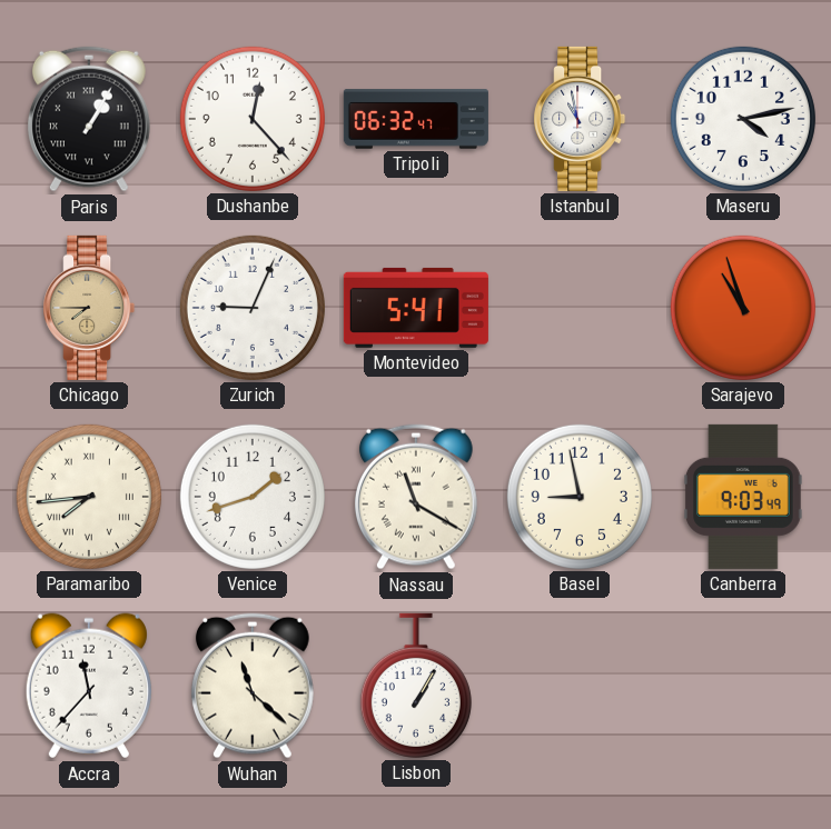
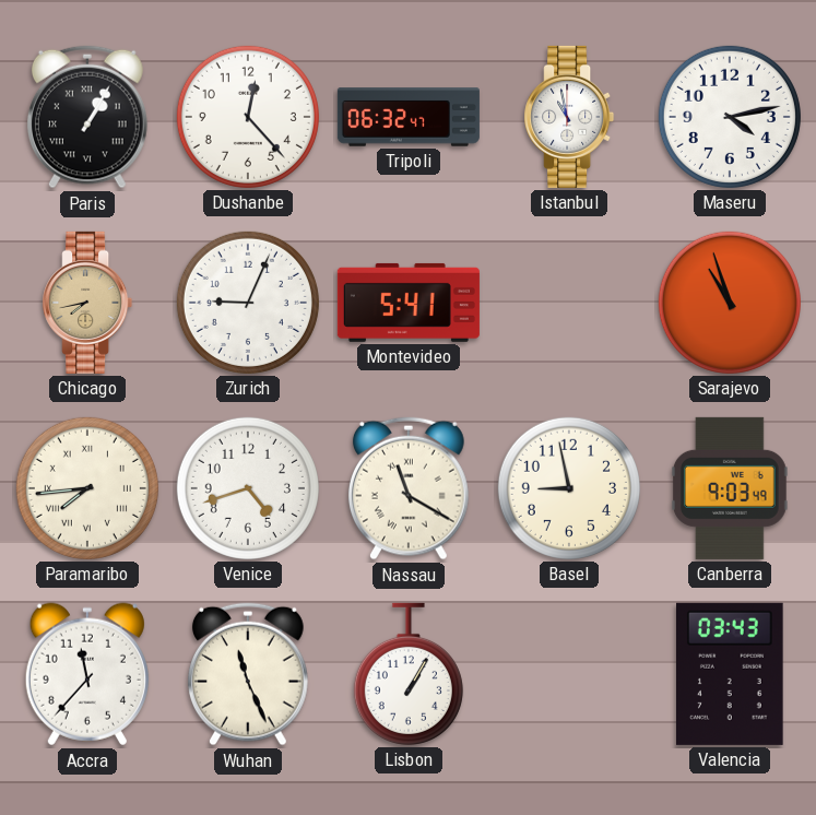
Chicago: 7:45 -> 7:43 (87, 303)
Venice: 1:42 -> 4:42 (248, 488)
Wuhan: 11:22 -> 11:26 (248, 674)
Valencia: none -> 03:43 (731, 674)
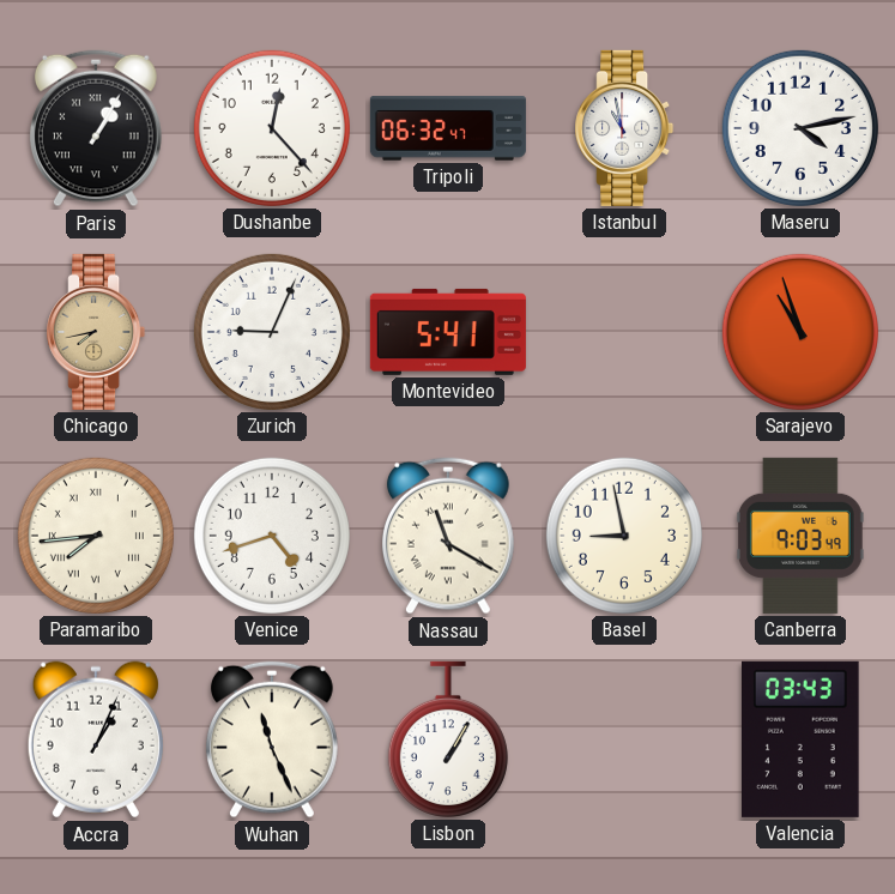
Accra: 11:37 -> 1:04 (96, 739)
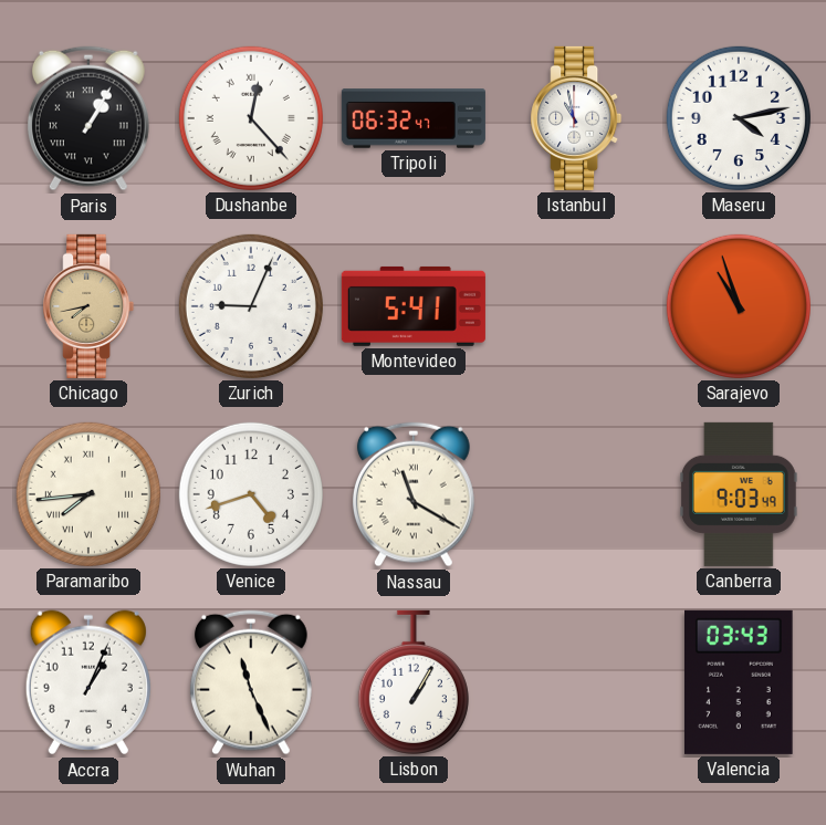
Dushanbe numerals: Arabic -> Roman (251, 118)
Basel: 8:58 -> none (624, 536)
